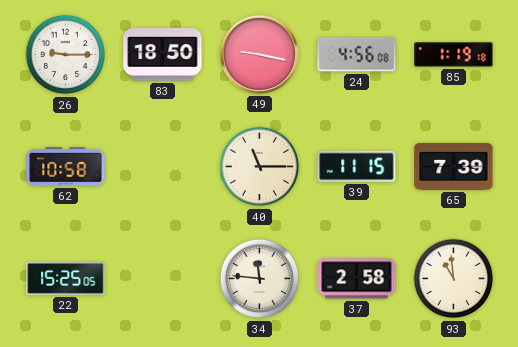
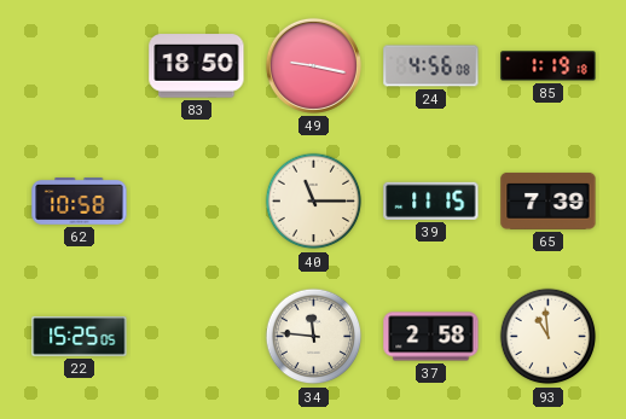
26: 9:15 -> none (66, 55)
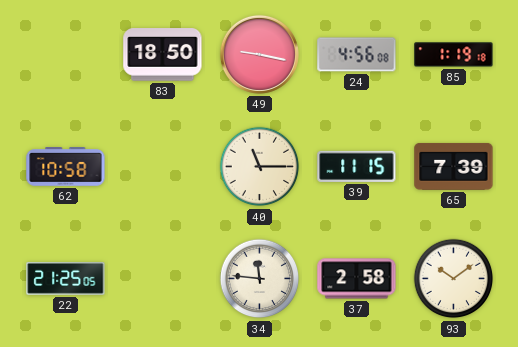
22: 15:25 -> 21:25 (66, 278)
93: 10:59 -> 10:09 (454, 279)
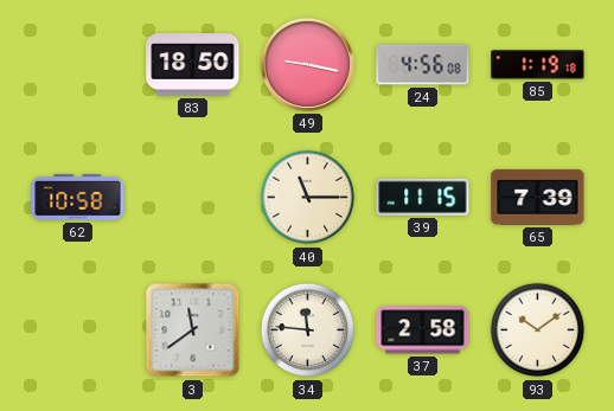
22: 21:25 -> none (66, 278)
3: none -> 11:39 (193, 330)
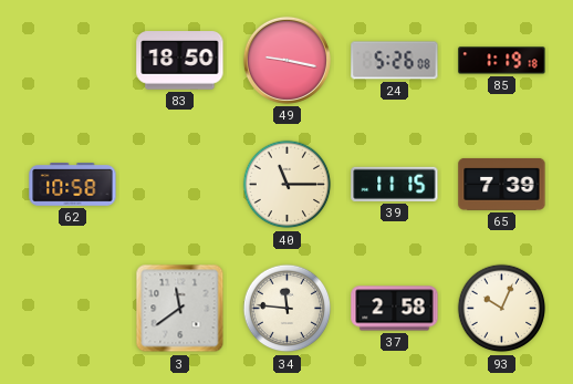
24: 4:56 -> 5:26 (395, 61)
93: 10:09 -> 10:04 (502, 309)
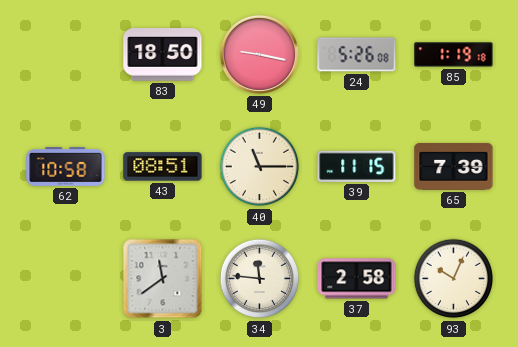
43: none -> 08:51 (163, 167)
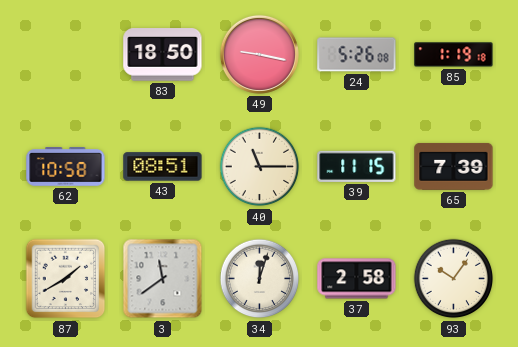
87: none -> 1:40 (66, 279)
34: 11:46 -> 12:03 (260, 279)
93: 10:04 -> 10:06 (454, 279)
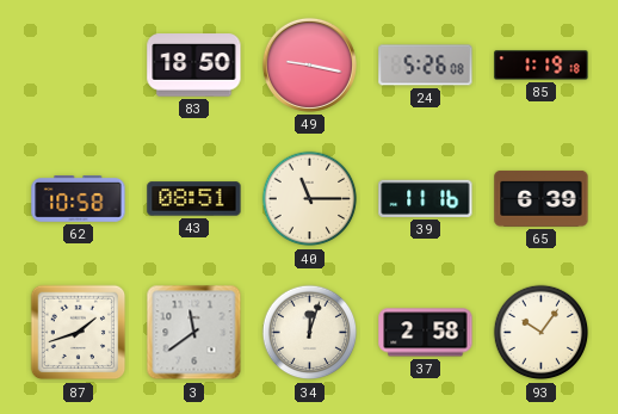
39: 11:15 -> 11:16 (426, 198)
65: 7:39 -> 6:39 (542, 198)
87: 1:40 -> 1:42 (79, 333)
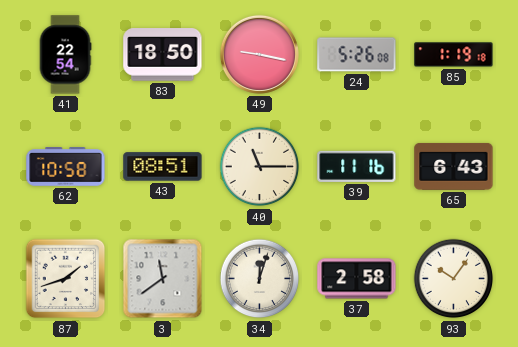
41: none -> 22:54 (65, 55)
65: 6:39 -> 6:43 (454, 166)
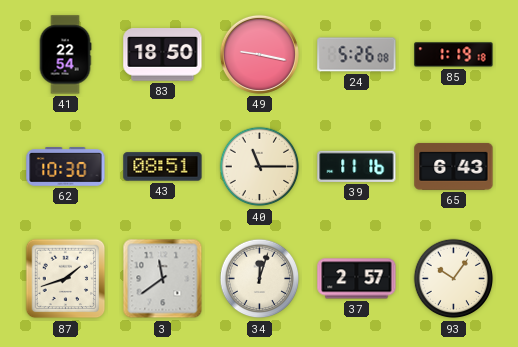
62: 10:58 -> 10:30 (66, 167)
37: 2:58 -> 2:57 (357, 279)
